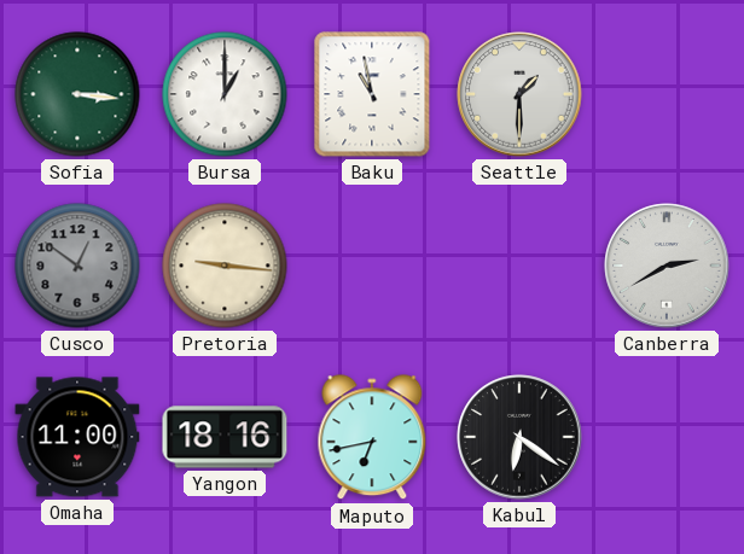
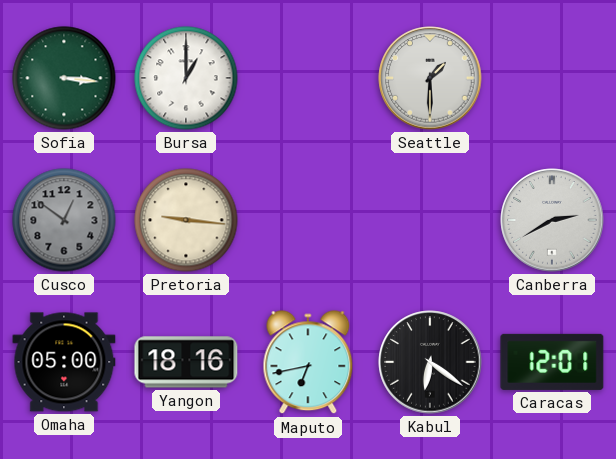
Baku: 10:58 -> none (372, 94)
Omaha: 11:00 -> 05:00 (64, 362)
Caracas: none -> 12:01 (552, 362)
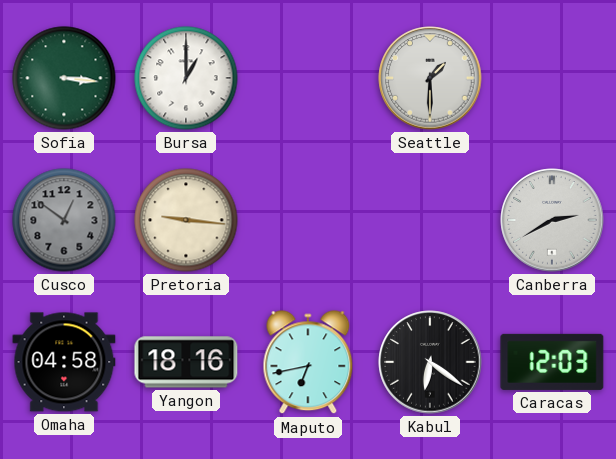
Omaha: 05:00 -> 04:58 (64, 362)
Caracas: 12:01 -> 12:03 (552, 362)
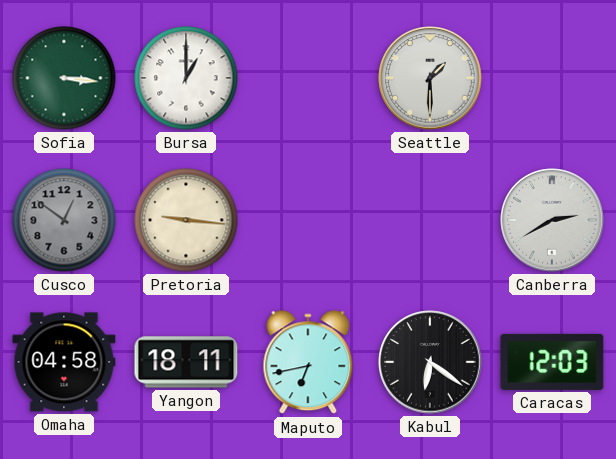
Yangon: 18:16 -> 18:11 (186, 362)
